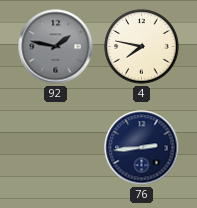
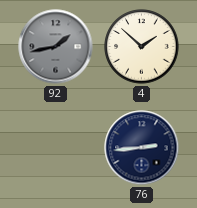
92: 1:47 -> 1:43 (56, 47)
4: 7:47 -> 1:52 (142, 47)
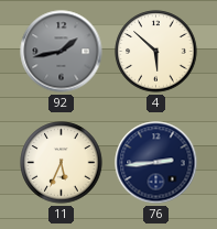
4: 1:52 -> 5:52 (156, 52)
11: none -> 5:34 (62, 163)
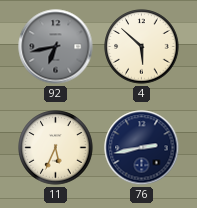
92: 1:43 -> 6:43 (56, 47)
76: 2:44 -> 2:43 (142, 148)
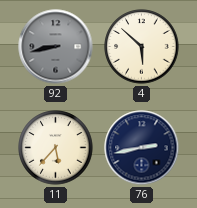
92: 6:43 -> 8:43 (56, 47)
11: 5:34 -> 5:37 (56, 148)
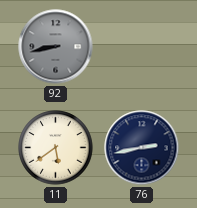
4: 5:52 -> none (142, 47)
11: 5:37 -> 5:39 (56, 148)
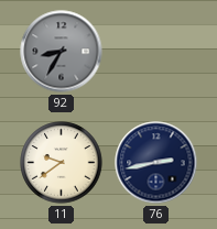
92: 8:43 -> 8:35 (62, 52)
11: 5:39 -> 9:39 (62, 163)
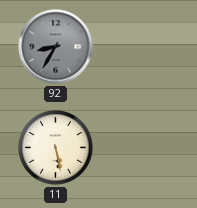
11: 9:39 -> 5:28 (56, 148)
76: 2:43 -> none (156, 163)
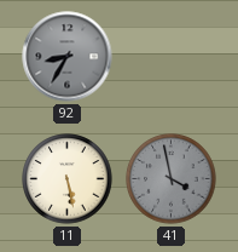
41: none -> 3:58 (172, 179)
